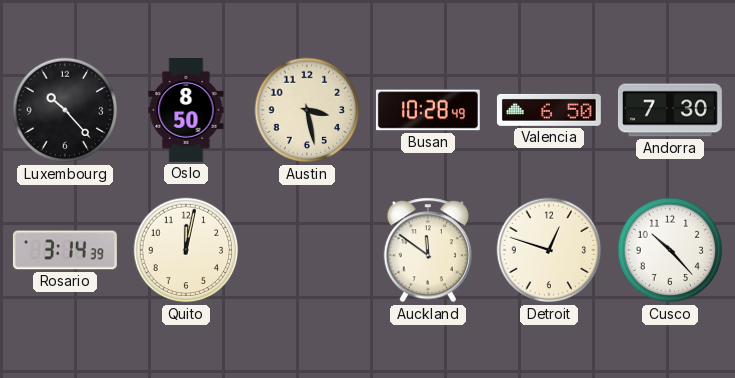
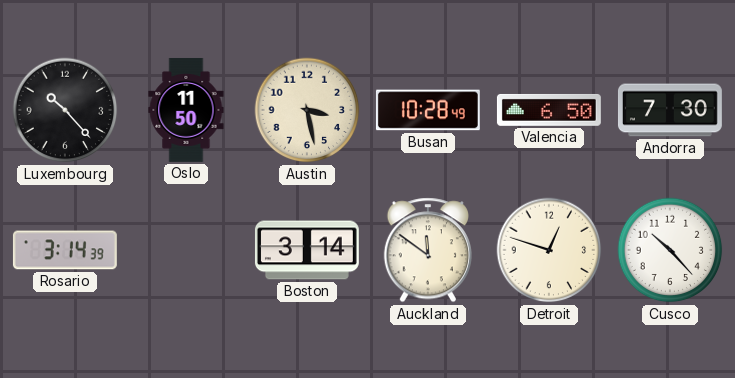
Oslo: 8:50 -> 11:50 (186, 110)
Quito: 12:02 -> none (186, 250)
Boston: none -> 3:14 (307, 250)
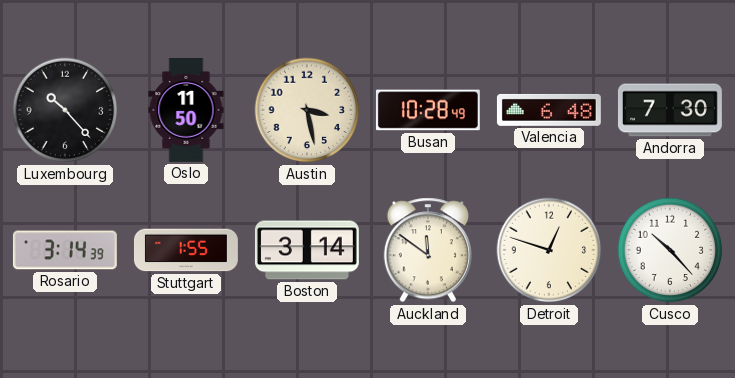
Valencia: 6:50 -> 6:48 (549, 110)
Stuttgart: none -> 1:55 (186, 250)
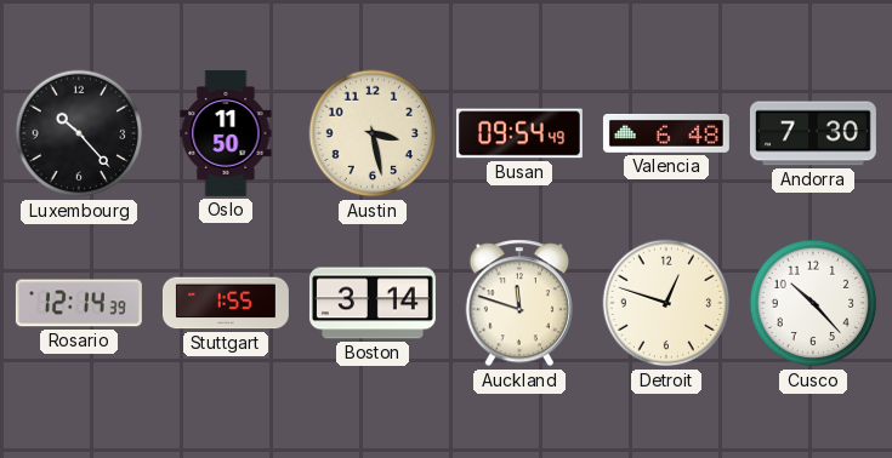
Busan: 10:28 -> 09:54 (519, 133)
Rosario: 3:14 -> 12:14 (79, 303)
Auckland: 11:51 -> 11:48 (519, 303)
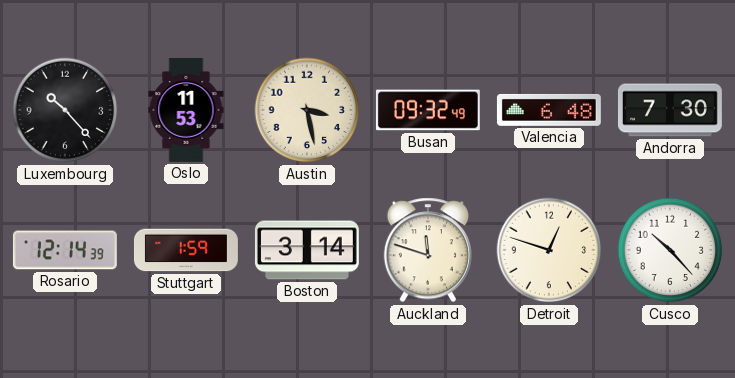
Oslo: 11:50 -> 11:53 (186, 110)
Busan: 09:54 -> 09:32 (428, 110)
Stuttgart: 1:55 -> 1:59 (186, 250)
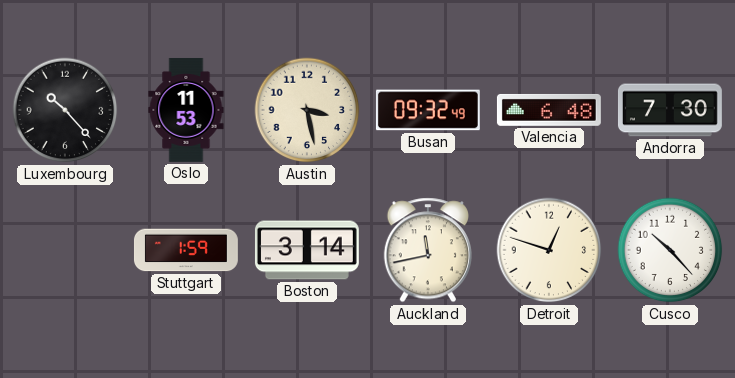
Rosario: 12:14 -> none (65, 250)
Auckland: 11:48 -> 11:43 (428, 250)
